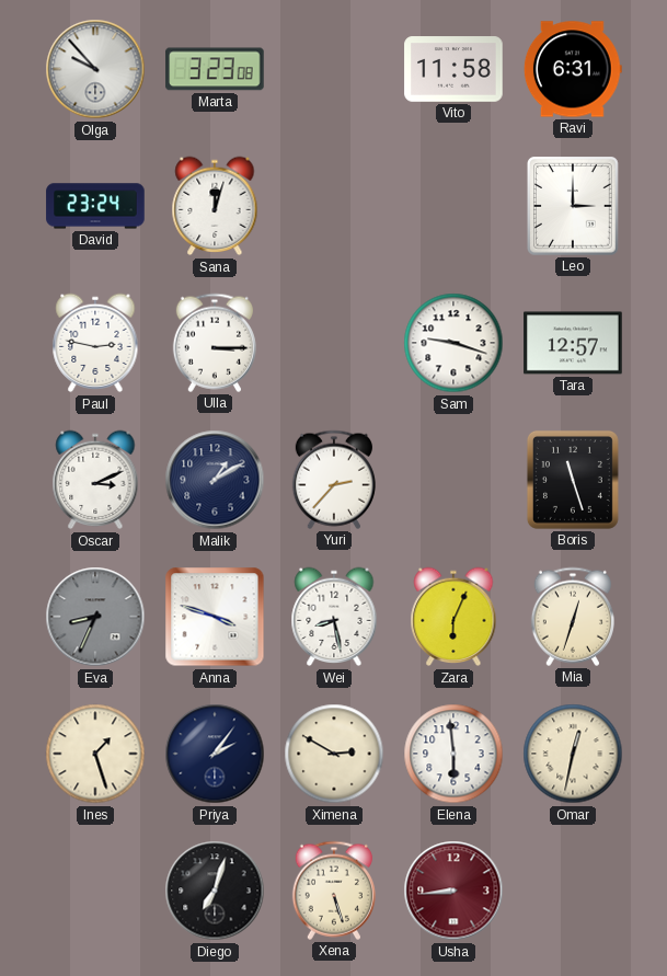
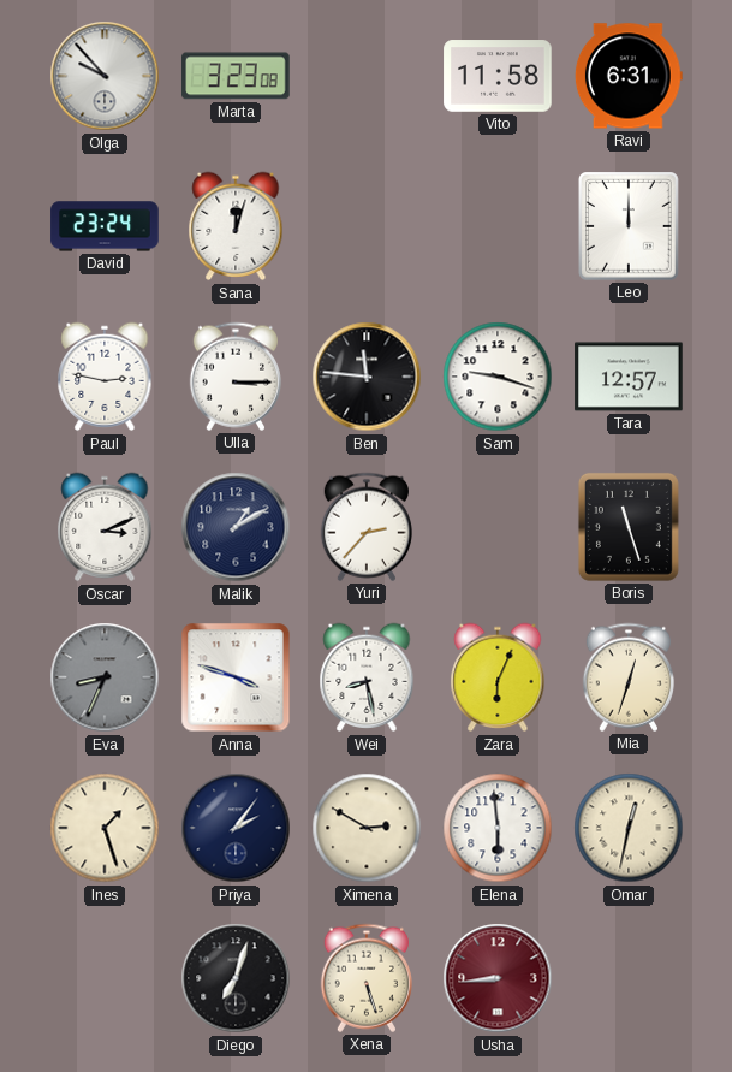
Leo: 3:00 -> 12:00 (630, 226)
Ben: none -> 11:46 (367, 377)
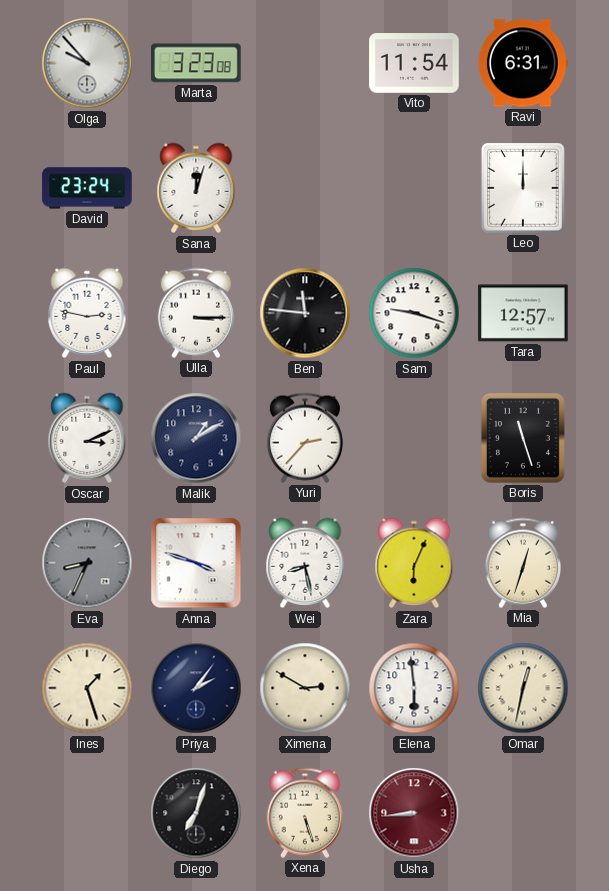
Vito: 11:58 -> 11:54 (414, 63)
